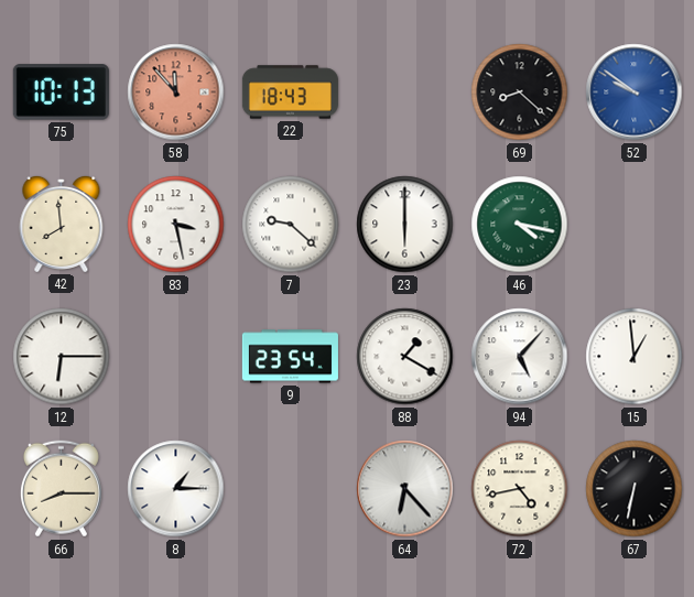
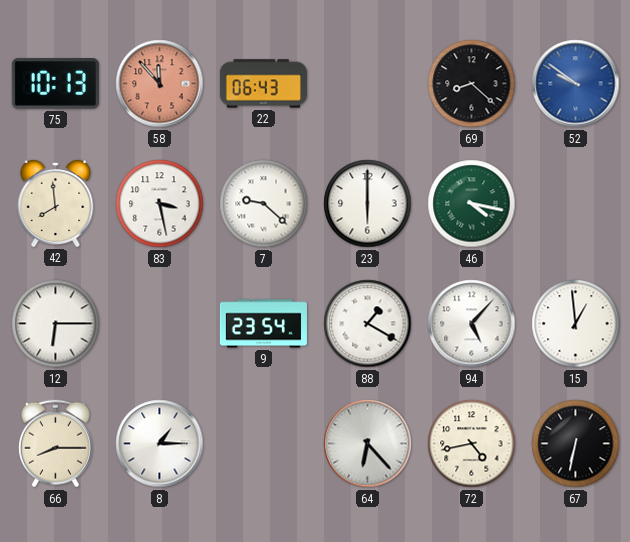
22: 18:43 -> 06:43 (263, 84)
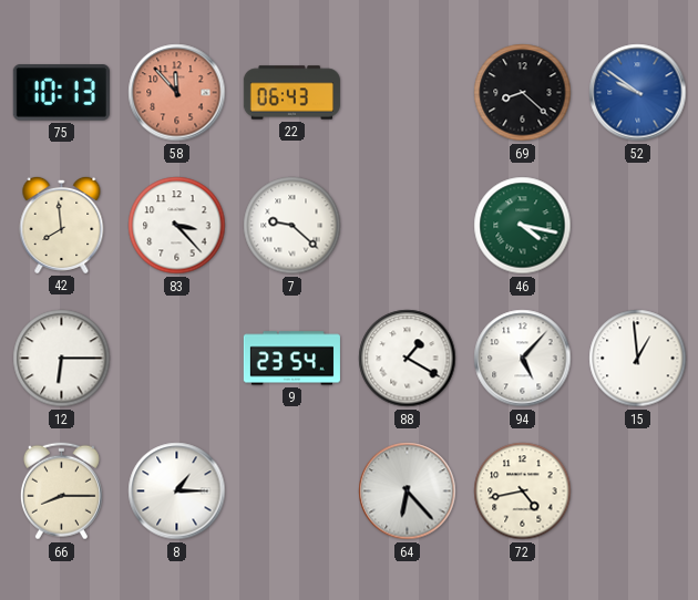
83: 3:28 -> 3:23 (177, 226)
23: 6:00 -> none (368, 204)
67: 6:32 -> none (576, 444)
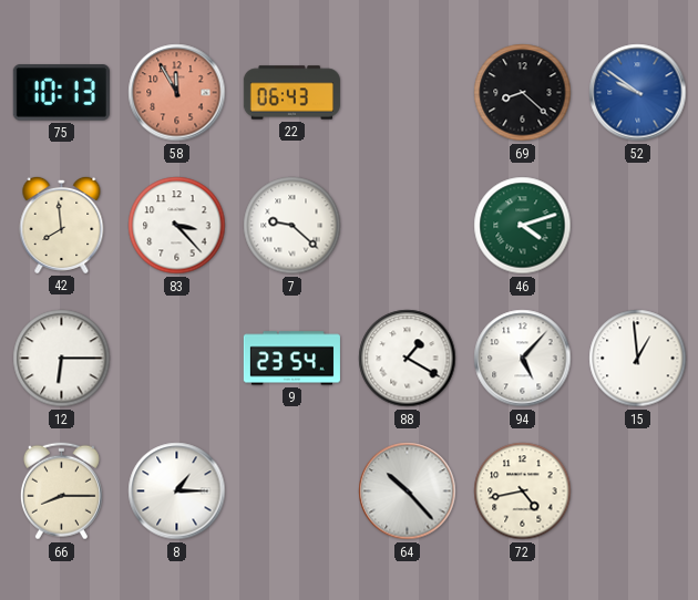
58: 11:53 -> 11:55 (177, 93)
46: 4:17 -> 4:12 (523, 226)
64: 6:23 -> 10:23 (408, 492)
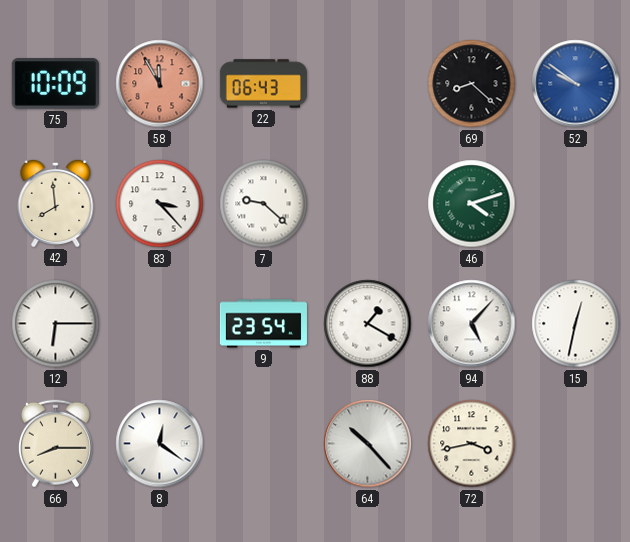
75: 10:13 -> 10:09 (55, 84)
15: 12:59 -> 12:32 (576, 324)
8: 1:15 -> 12:21 (160, 444)
72: 4:43 -> 3:43 (472, 444)
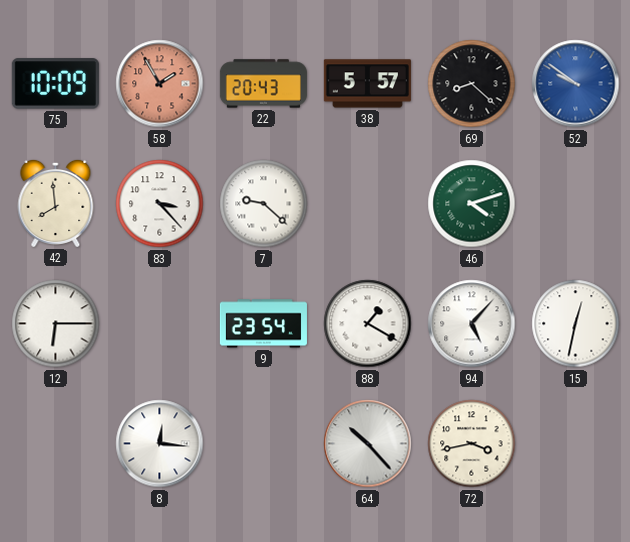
58: 11:55 -> 1:55 (160, 84)
22: 06:43 -> 20:43 (263, 84)
38: none -> 5:57 (367, 84)
66: 8:15 -> none (55, 444)
8: 12:21 -> 12:16 (160, 444)
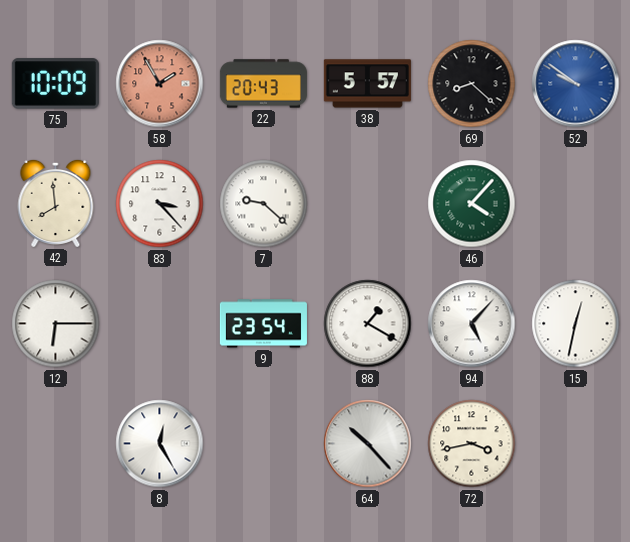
46: 4:12 -> 4:07 (472, 204)
8: 12:16 -> 12:25 (160, 444)
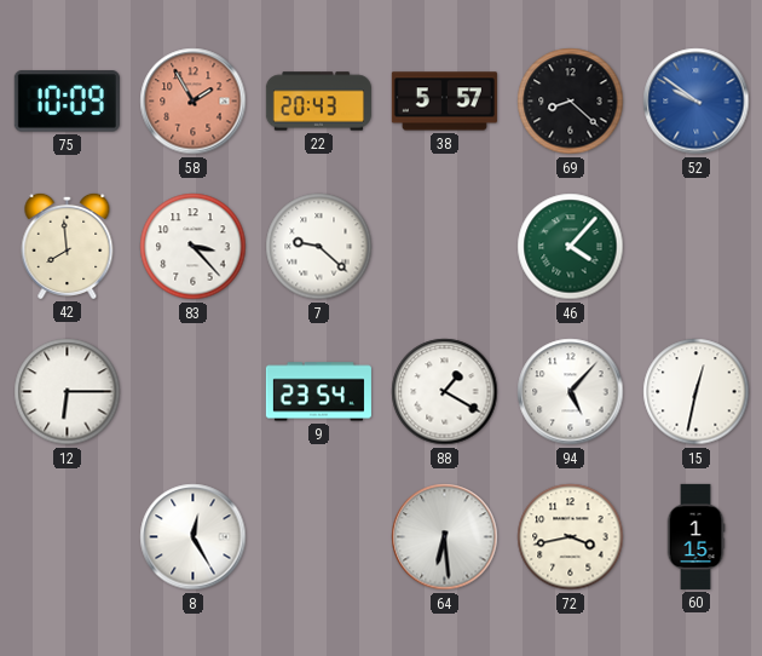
64: 10:23 -> 6:29 (445, 537)
60: none -> 1:15 (695, 536)
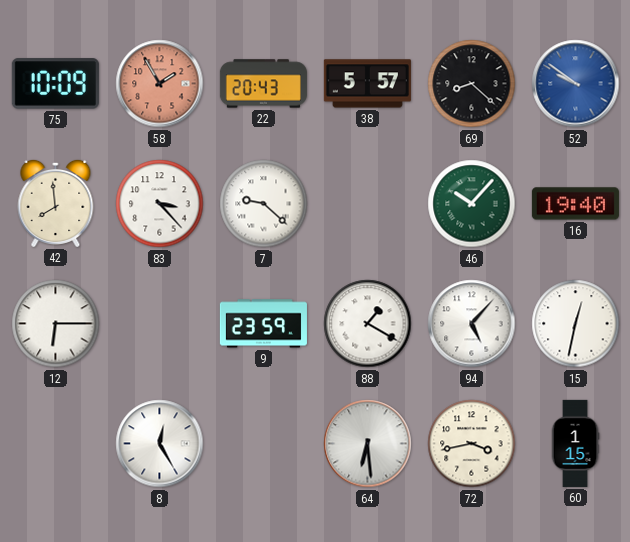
46: 4:07 -> 10:07 (472, 204)
16: none -> 19:40 (575, 204)
9: 23:54 -> 23:59 (263, 324)
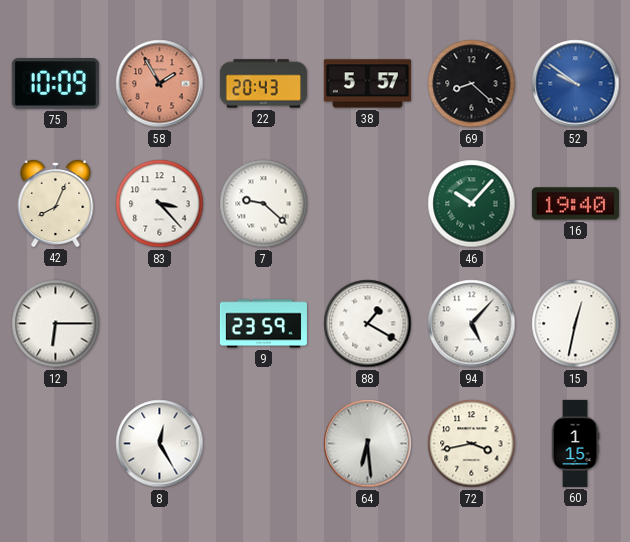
42: 7:59 -> 8:04 (56, 203)
